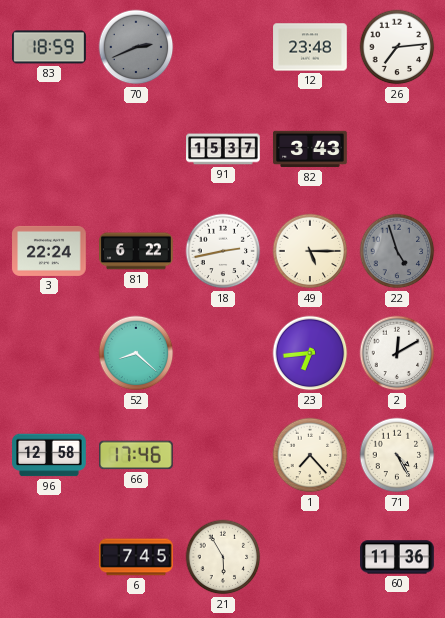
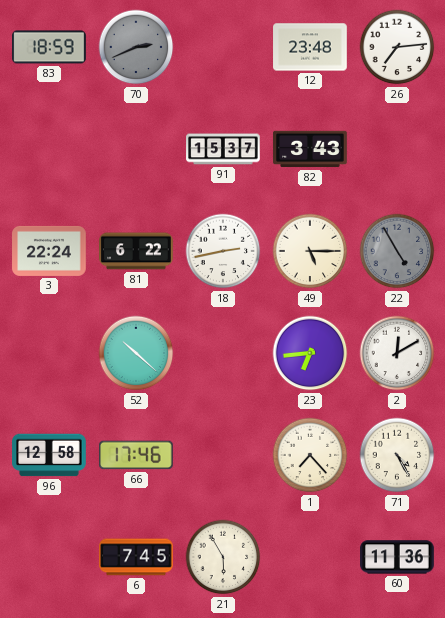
22: 4:57 -> 4:55 (397, 251)
52: 8:22 -> 10:22 (136, 353)
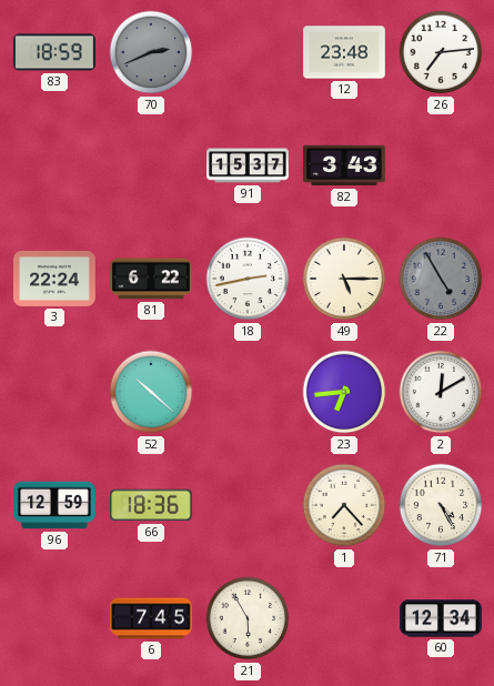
96: 12:58 -> 12:59 (54, 505)
66: 17:46 -> 18:36 (152, 505)
60: 11:36 -> 12:34 (441, 618)
